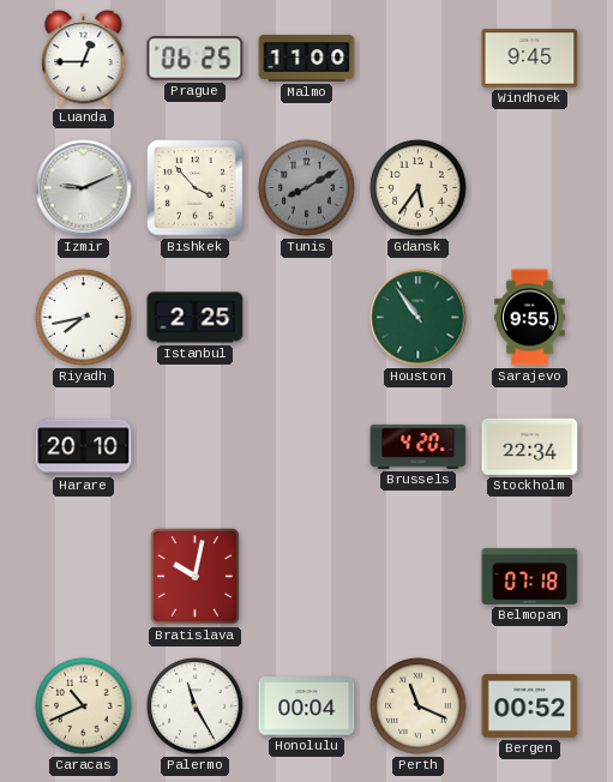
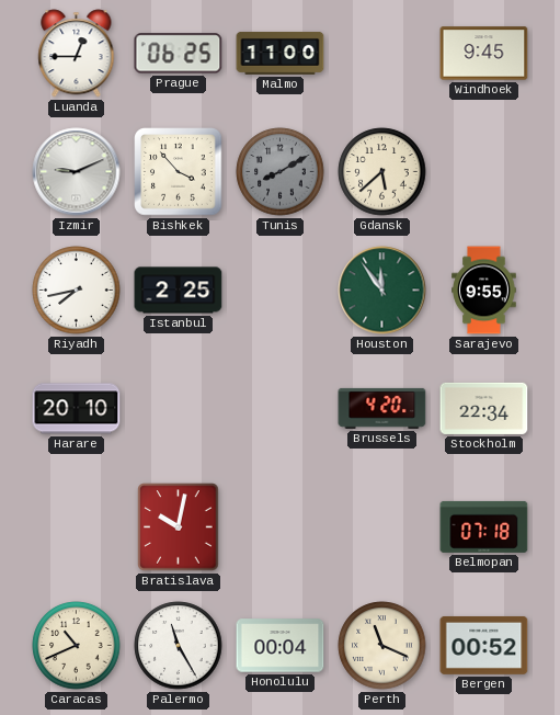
Gdansk: 5:36 -> 5:38 (382, 172)
Houston: 10:54 -> 11:54 (382, 291)
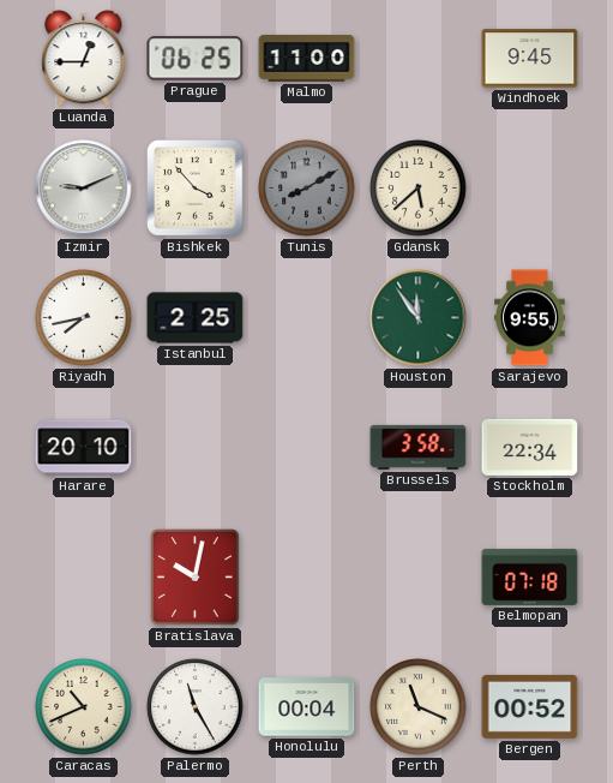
Brussels: 4:20 -> 3:58 (419, 447)
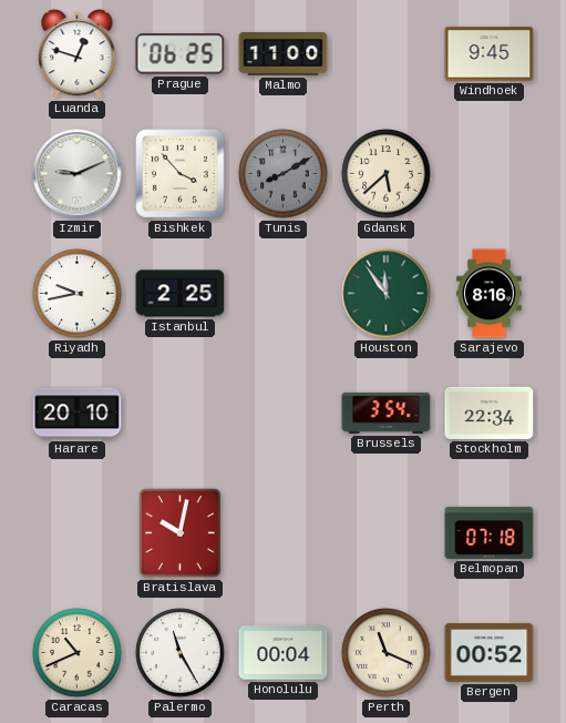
Luanda: 12:45 -> 12:48 (78, 54)
Riyadh: 7:43 -> 9:43 (78, 294)
Sarajevo: 9:55 -> 8:16 (490, 294)
Brussels: 3:58 -> 3:54 (387, 413)
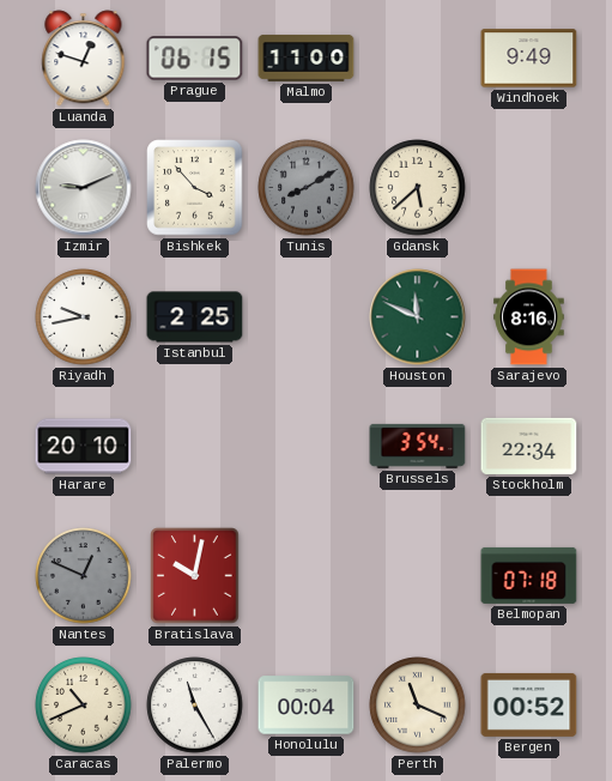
Prague: 06:25 -> 06:15 (195, 59)
Windhoek: 9:45 -> 9:49 (529, 59)
Houston: 11:54 -> 11:49 (418, 317)
Nantes: none -> 12:49 (84, 576)
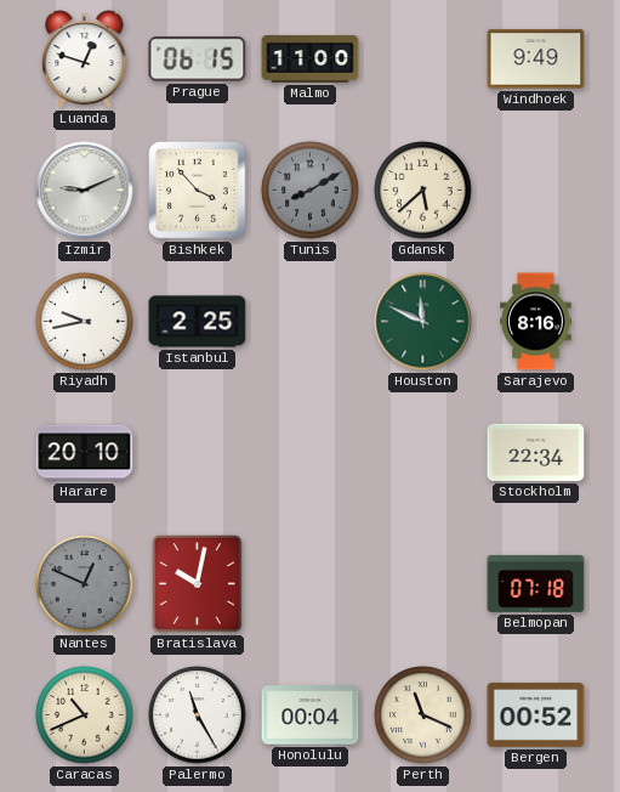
Brussels: 3:54 -> none (418, 446)
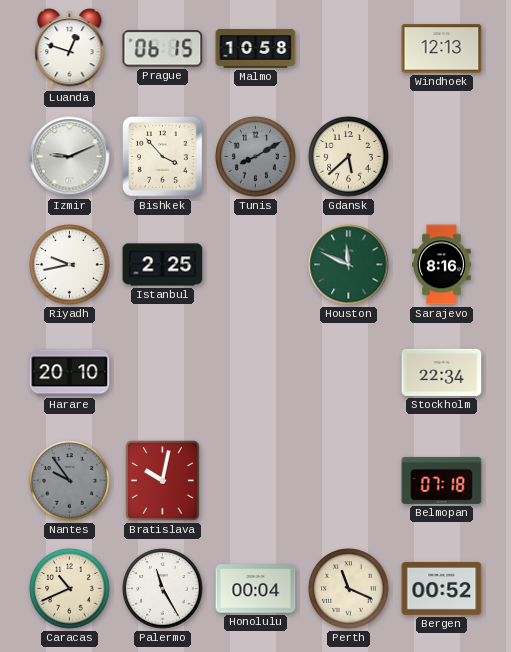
Malmo: 11:00 -> 10:58 (256, 48)
Windhoek: 9:49 -> 12:13 (442, 49)
Nantes: 12:49 -> 9:54 (70, 481)
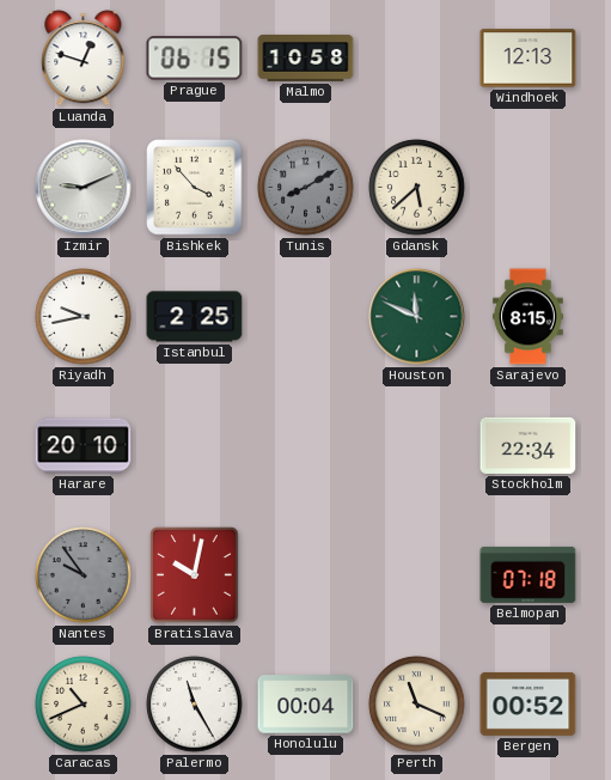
Sarajevo: 8:16 -> 8:15 (528, 317)
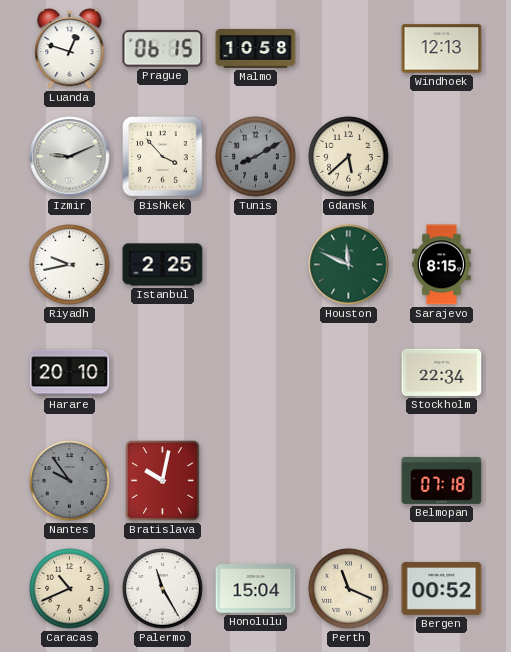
Honolulu: 00:04 -> 15:04 (256, 589)
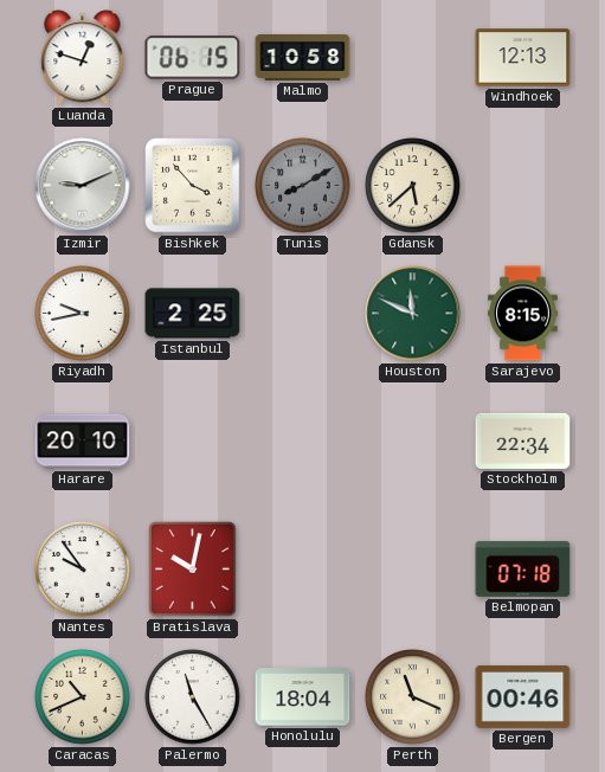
Nantes dial: grey -> white (83, 570)
Honolulu: 15:04 -> 18:04 (303, 697)
Bergen: 00:52 -> 00:46 (523, 696)
